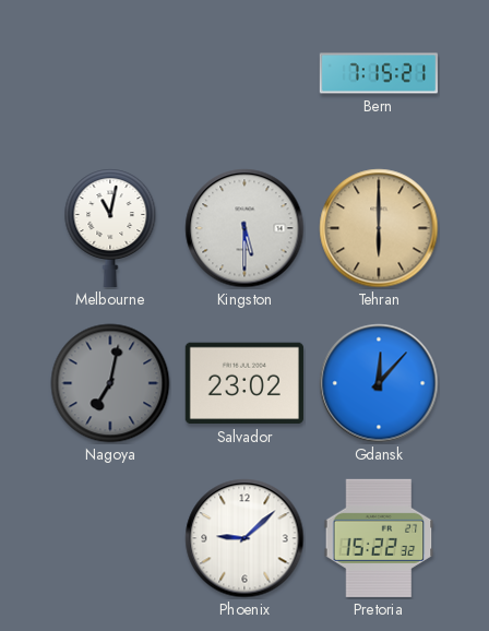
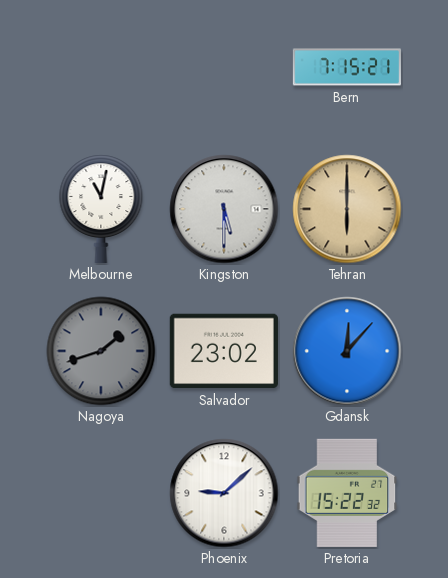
Nagoya: 7:02 -> 1:42 (101, 351)
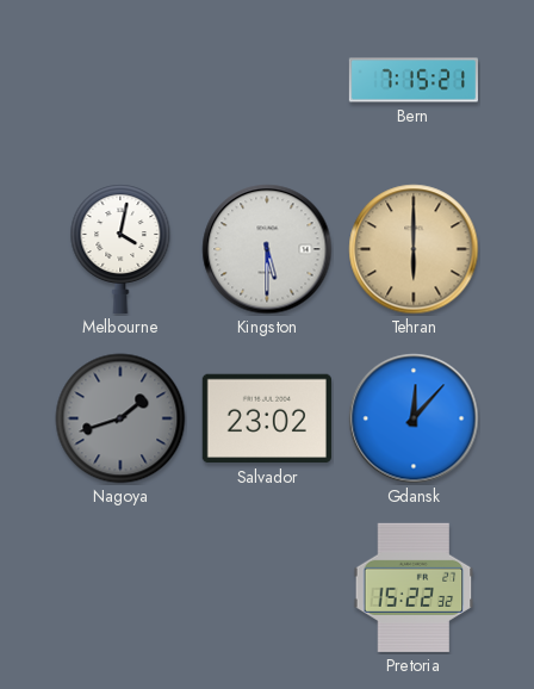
Melbourne: 11:02 -> 4:02 (120, 249)
Phoenix: 9:08 -> none (224, 493)
